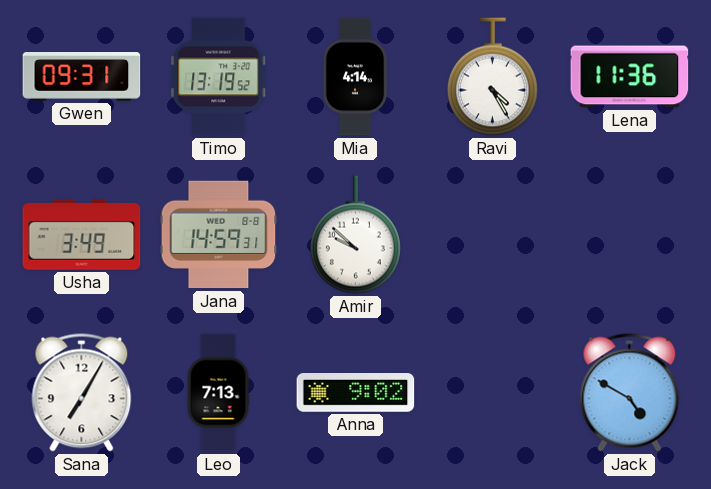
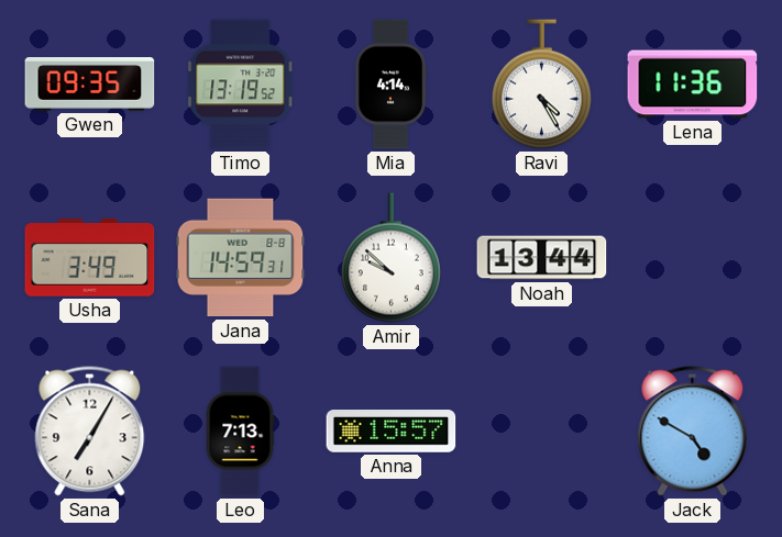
Gwen: 09:31 -> 09:35 (90, 85)
Noah: none -> 13:44 (542, 258)
Anna: 9:02 -> 15:57 (392, 432)
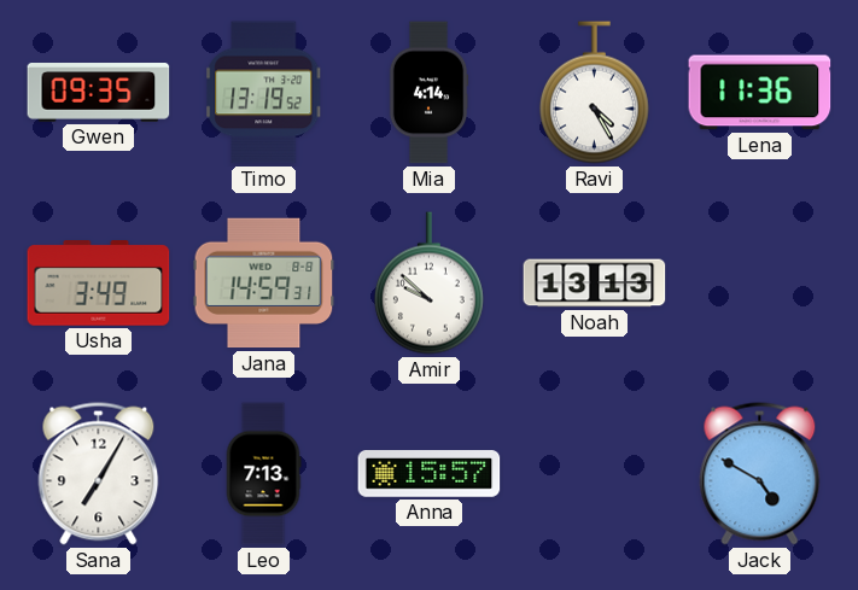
Noah: 13:44 -> 13:13 (595, 284)
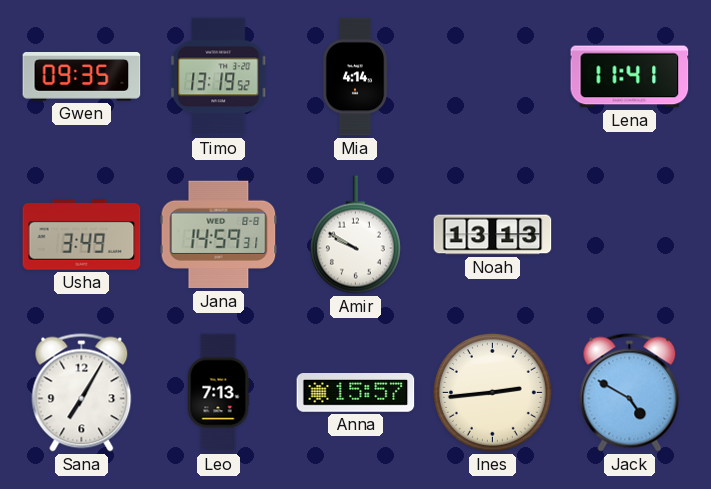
Ravi: 4:25 -> none (594, 93)
Lena: 11:36 -> 11:41 (630, 77)
Amir: 9:52 -> 9:50 (355, 235)
Ines: none -> 2:44 (492, 392)
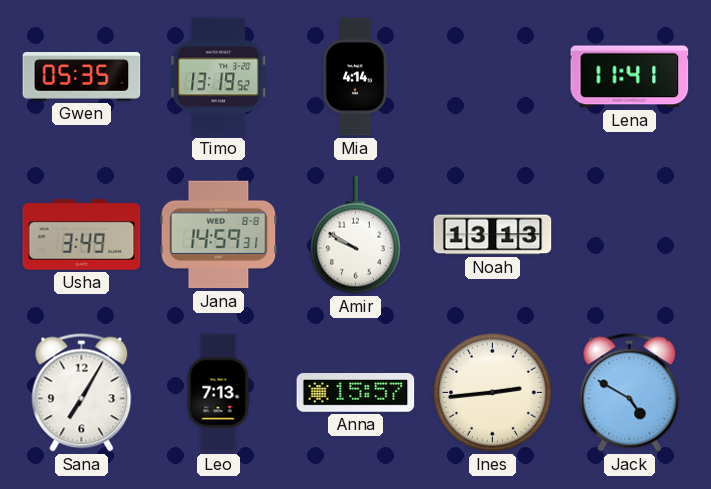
Gwen: 09:35 -> 05:35 (82, 77)
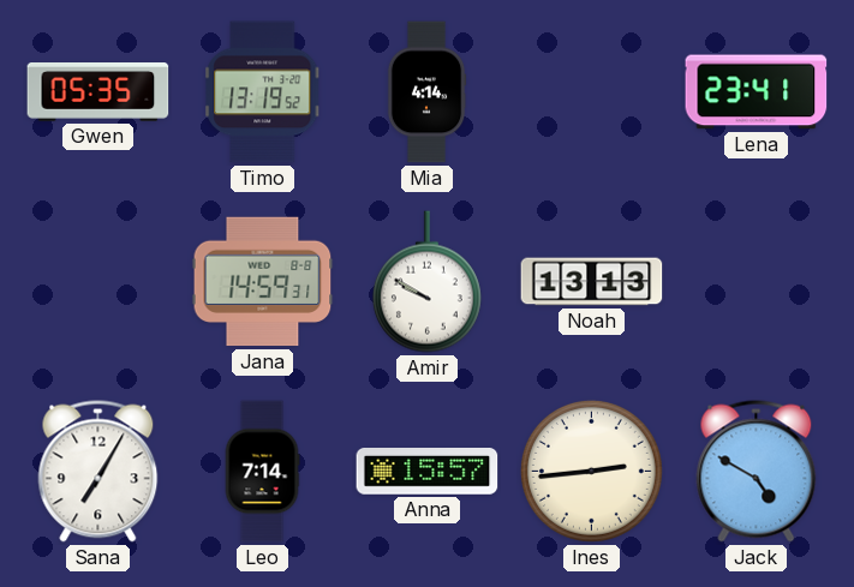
Lena: 11:41 -> 23:41 (757, 92)
Usha: 3:49 -> none (82, 235)
Leo: 7:13 -> 7:14 (262, 472)
